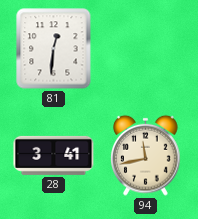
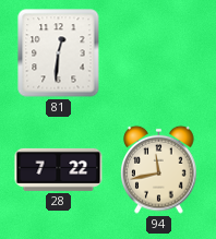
28: 3:41 -> 7:22 (59, 169)
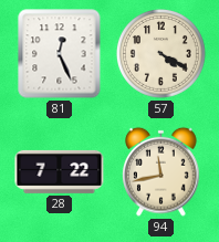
81: 12:31 -> 12:26 (60, 54)
57: none -> 4:20 (160, 53)
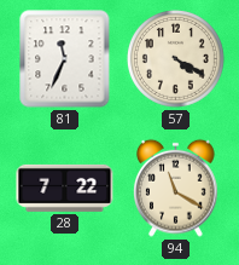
81: 12:26 -> 11:34 (65, 59)
94: 11:43 -> 11:20 (176, 188)
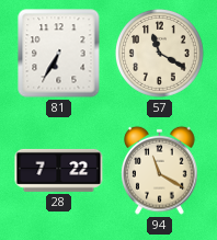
81: 11:34 -> 6:35 (59, 54)
57: 4:20 -> 11:20 (159, 53)
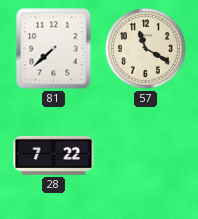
81: 6:35 -> 7:38 (54, 49)
94: 11:20 -> none (160, 170)
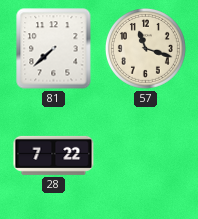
57: 11:20 -> 11:18 (145, 48)
